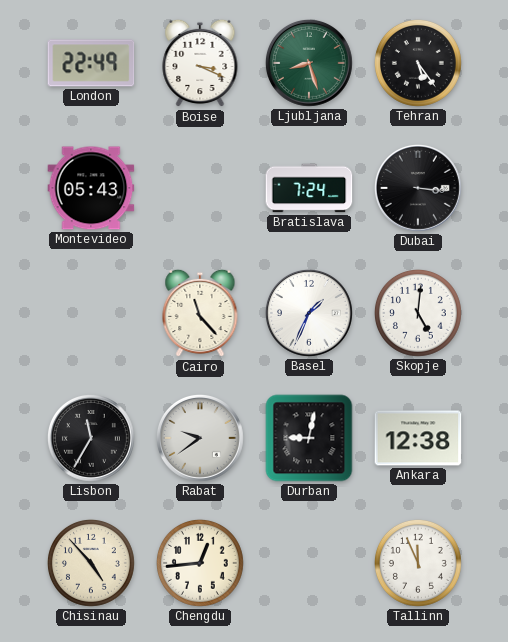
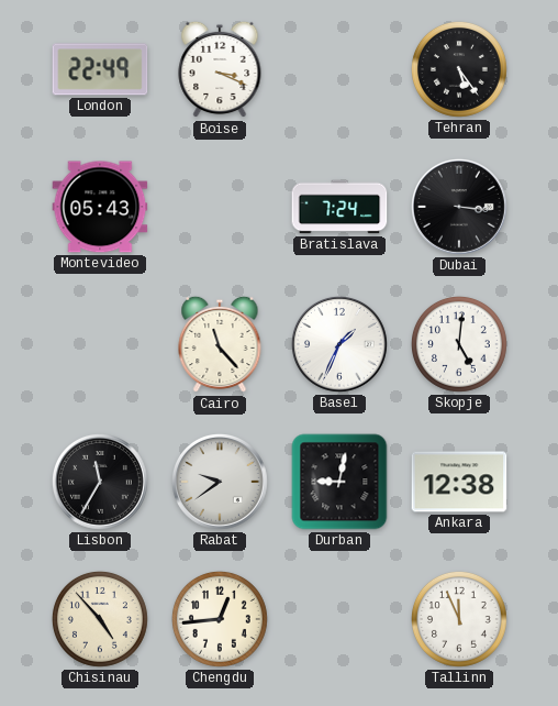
Ljubljana: 8:27 -> none (310, 64)
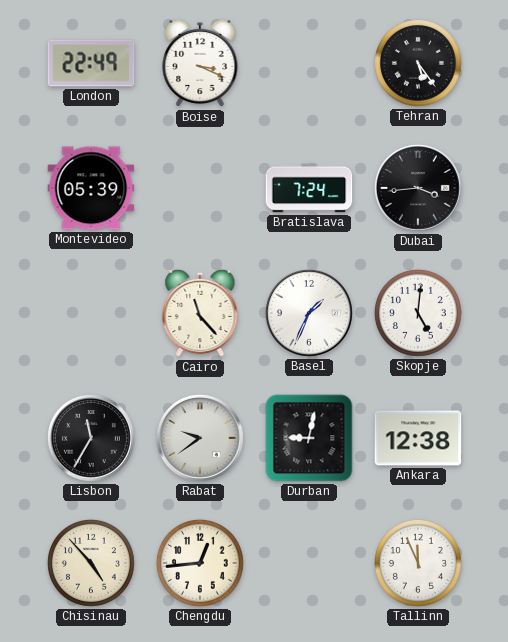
Montevideo: 05:43 -> 05:39 (91, 188)
Dubai: 3:16 -> 3:44 (419, 189)
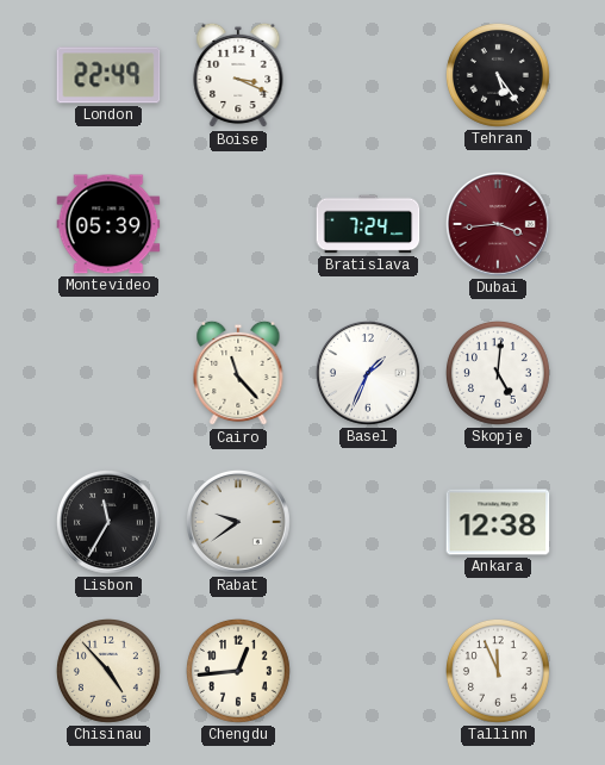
Dubai dial: black -> burgundy (499, 225)
Durban: 9:02 -> none (309, 438)
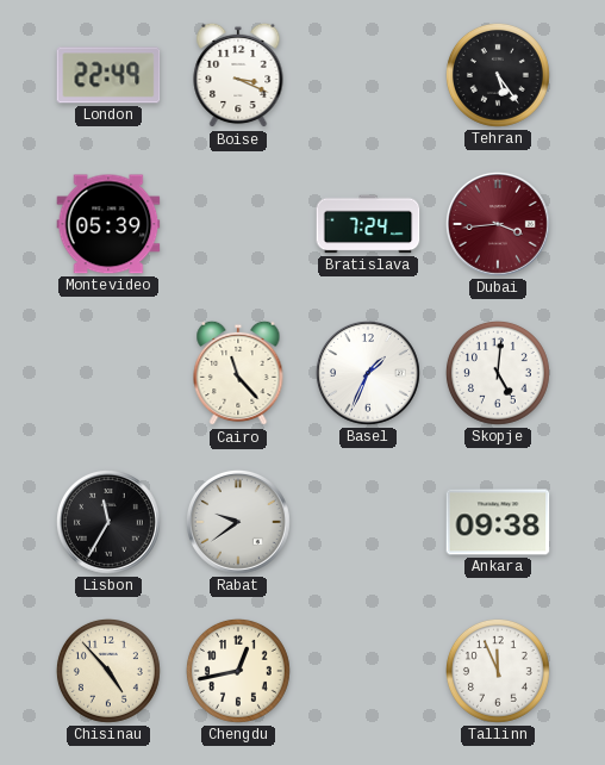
Ankara: 12:38 -> 09:38 (498, 522)
Chengdu: 12:44 -> 12:43 (238, 671)
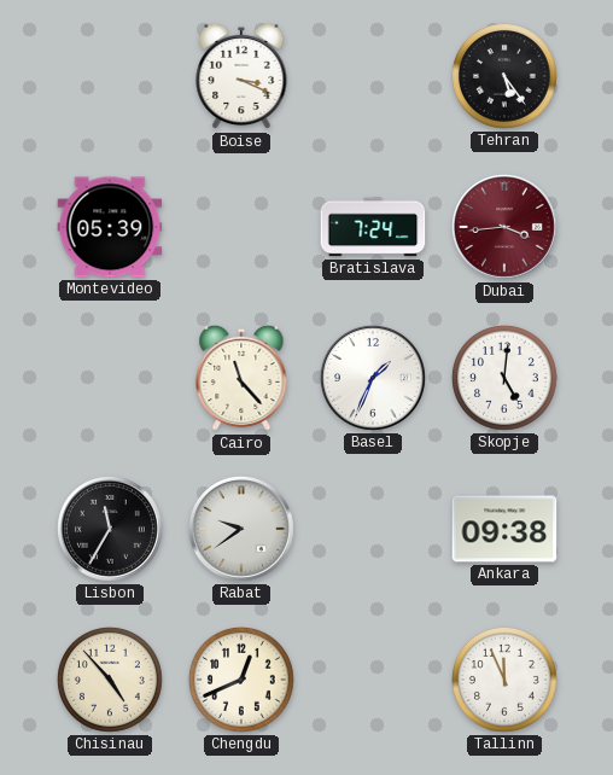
London: 22:49 -> none (108, 75)
Chengdu: 12:43 -> 12:41 (241, 680)
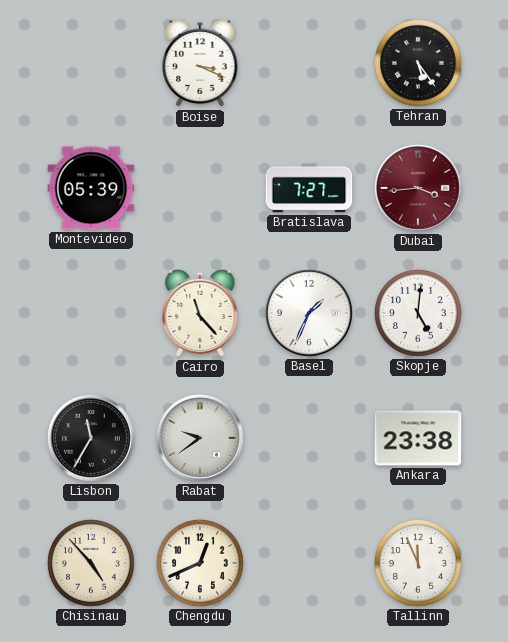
Bratislava: 7:24 -> 7:27 (309, 188)
Ankara: 09:38 -> 23:38 (418, 438)
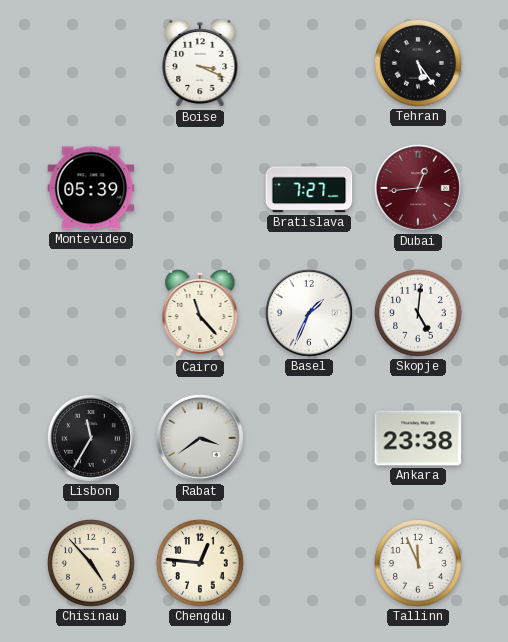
Dubai: 3:44 -> 12:44 (419, 189)
Rabat: 9:39 -> 3:39 (201, 439)
Chengdu: 12:41 -> 12:46 (200, 563)
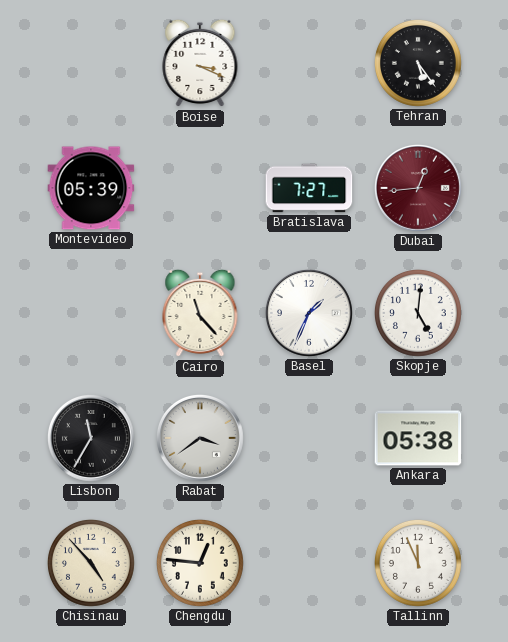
Ankara: 23:38 -> 05:38 (418, 438)
